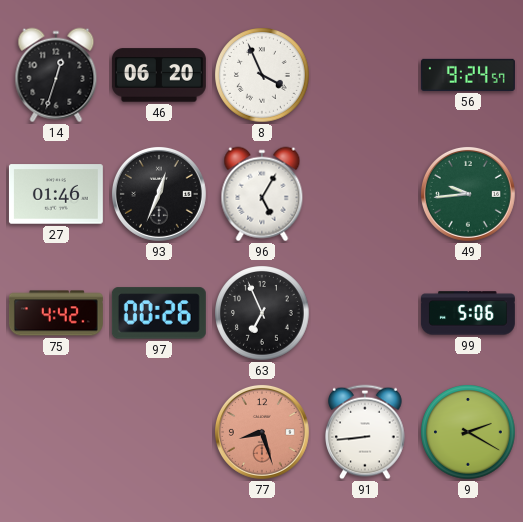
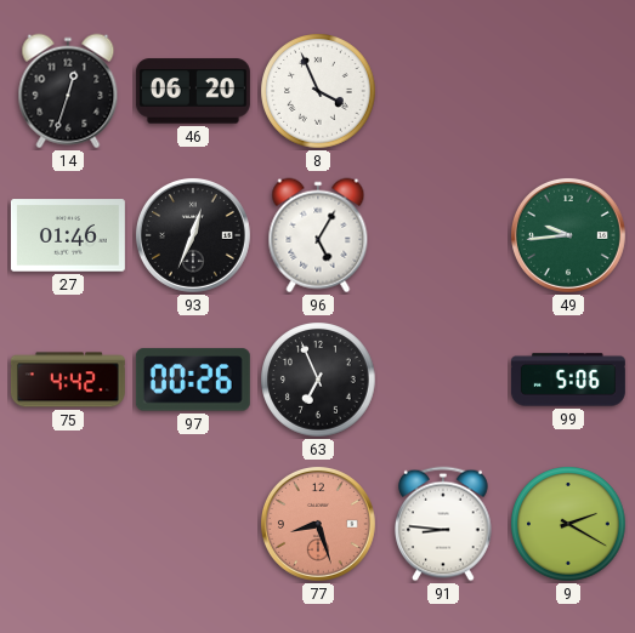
56: 9:24 -> none (468, 75)
91: 8:44 -> 8:46 (443, 524)
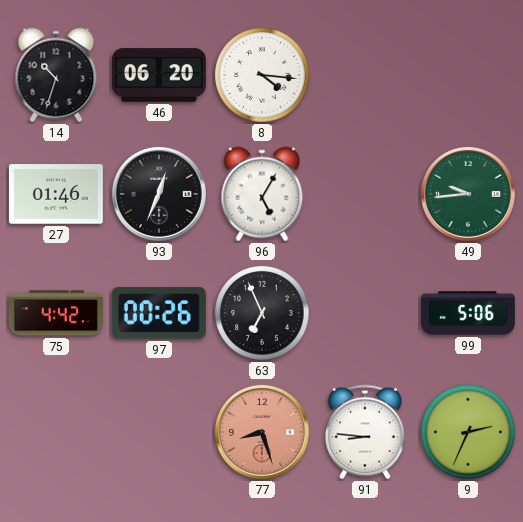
14: 12:33 -> 10:33 (56, 75)
8: 3:56 -> 4:16 (262, 75)
9: 2:20 -> 2:34 (468, 432)
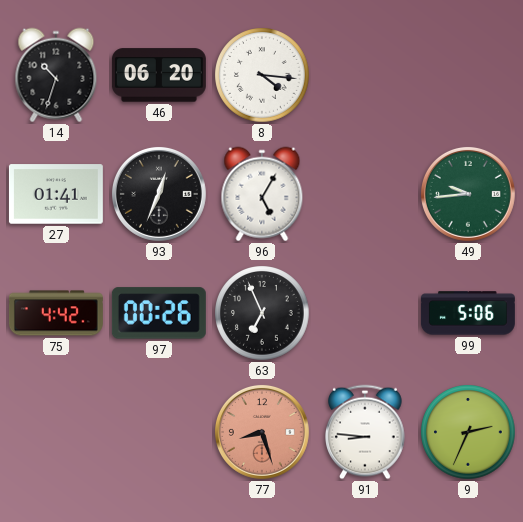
27: 01:46 -> 01:41 (56, 194)
